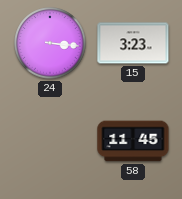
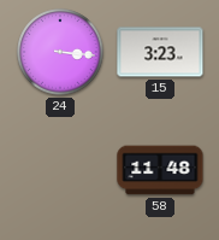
58: 11:45 -> 11:48 (160, 170)
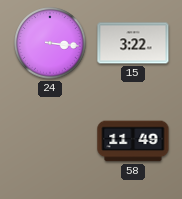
15: 3:23 -> 3:22 (133, 43)
58: 11:48 -> 11:49 (133, 141)
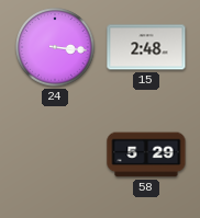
15: 3:22 -> 2:48 (146, 47)
58: 11:49 -> 5:29 (146, 154)
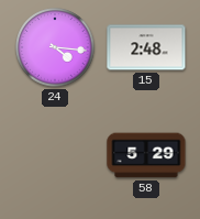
24: 3:16 -> 4:16 (55, 47)
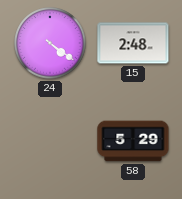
24: 4:16 -> 4:21 (50, 43)
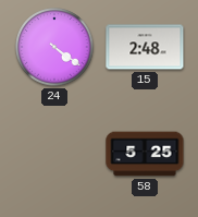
58: 5:29 -> 5:25 (145, 154)
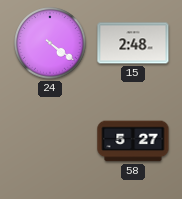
58: 5:25 -> 5:27 (133, 141)
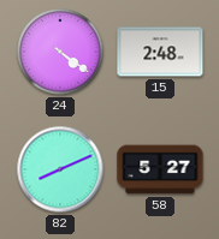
82: none -> 8:11 (60, 169)
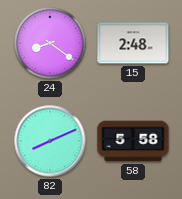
24: 4:21 -> 8:21 (50, 43)
58: 5:27 -> 5:58 (133, 141)
